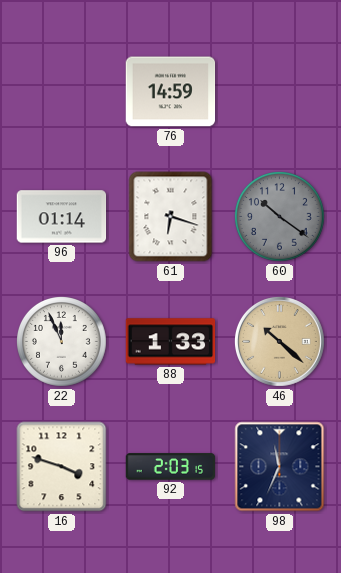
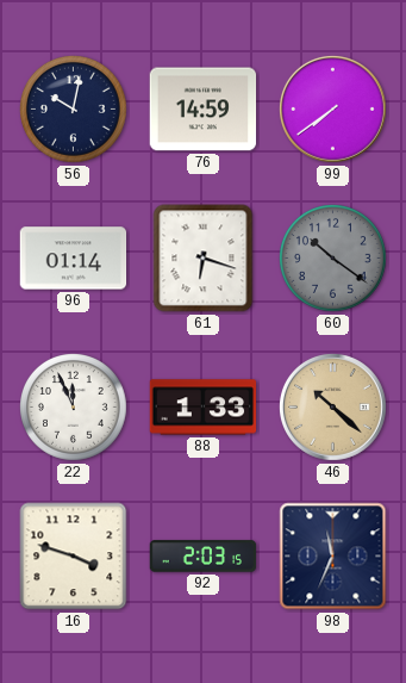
56: none -> 10:02 (74, 110)
99: none -> 7:39 (333, 110)
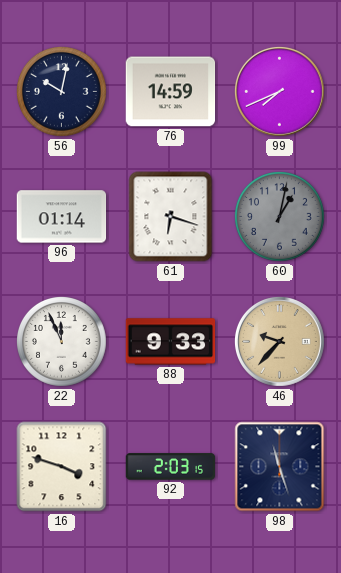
99: 7:39 -> 7:41 (280, 92)
60: 10:21 -> 1:02 (280, 217)
88: 1:33 -> 9:33 (171, 342)
46: 10:22 -> 9:37 (280, 342)
98: 11:34 -> 11:27 (280, 467)
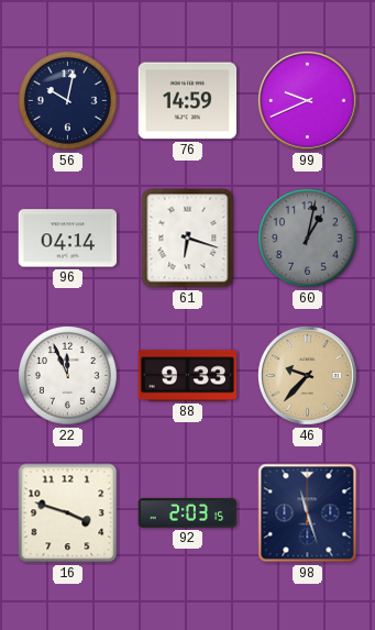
99: 7:41 -> 9:41 (308, 101)
96: 01:14 -> 04:14 (68, 239)
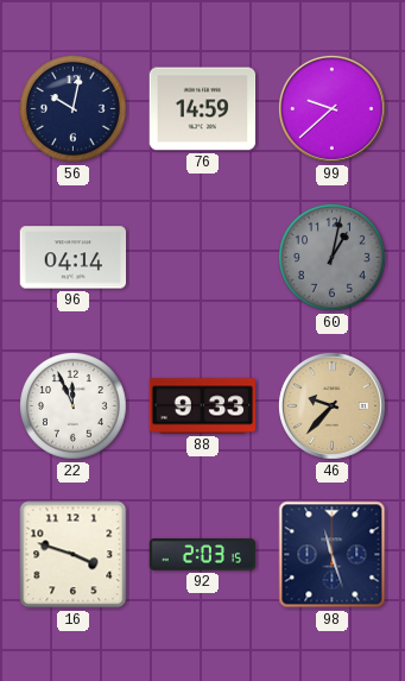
99: 9:41 -> 9:38 (333, 109)
61: 6:18 -> none (188, 239)
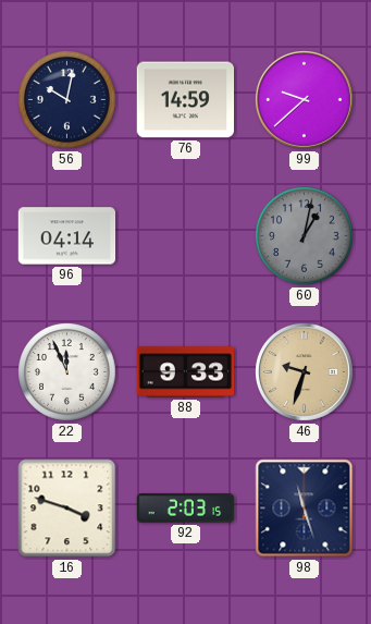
46: 9:37 -> 9:33 (305, 372)
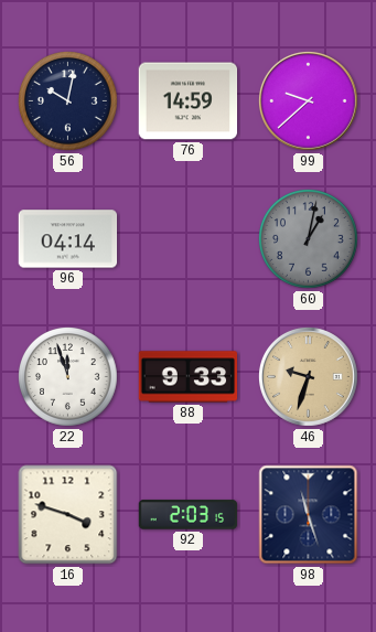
22: 11:56 -> 11:57 (68, 377)
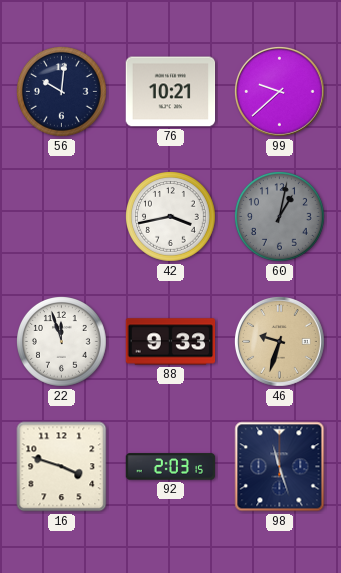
56: 10:02 -> 10:01 (62, 92)
76: 14:59 -> 10:21 (171, 92)
96: 04:14 -> none (68, 239)
42: none -> 3:43 (171, 217)
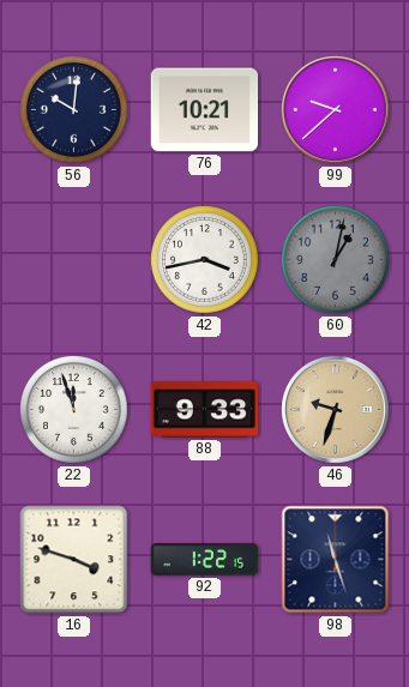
92: 2:03 -> 1:22 (205, 560)
